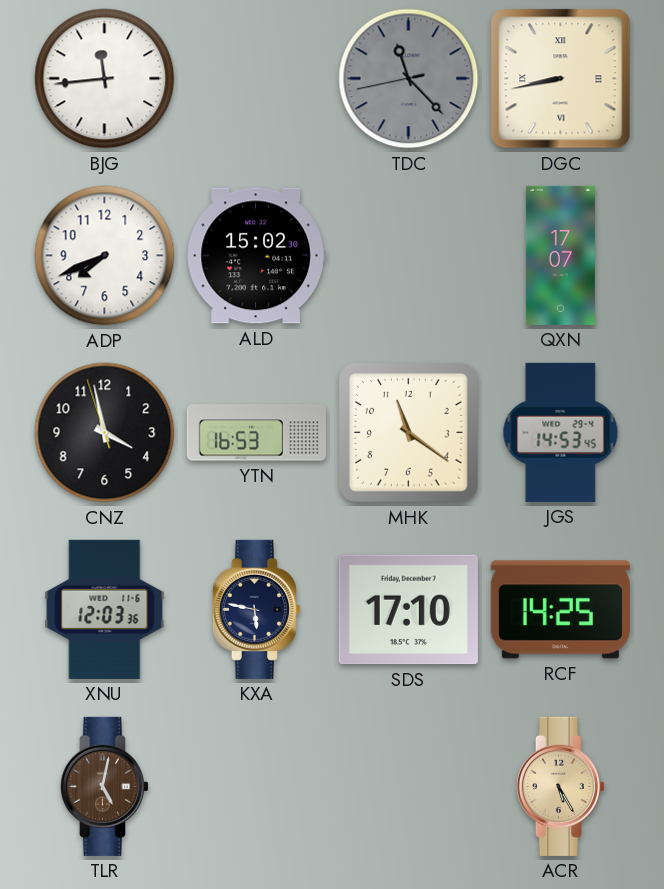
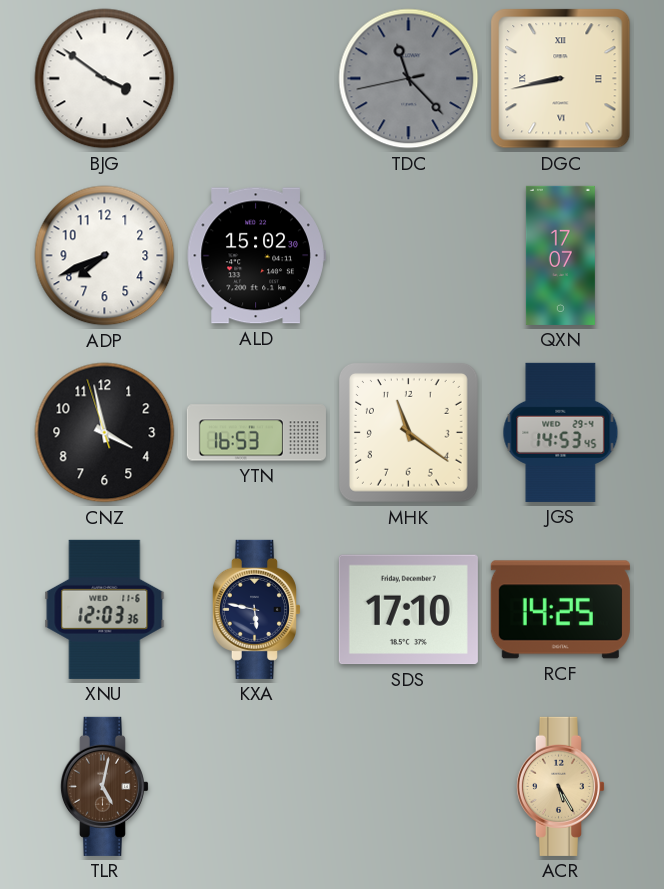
BJG: 11:44 -> 3:51 (105, 79)
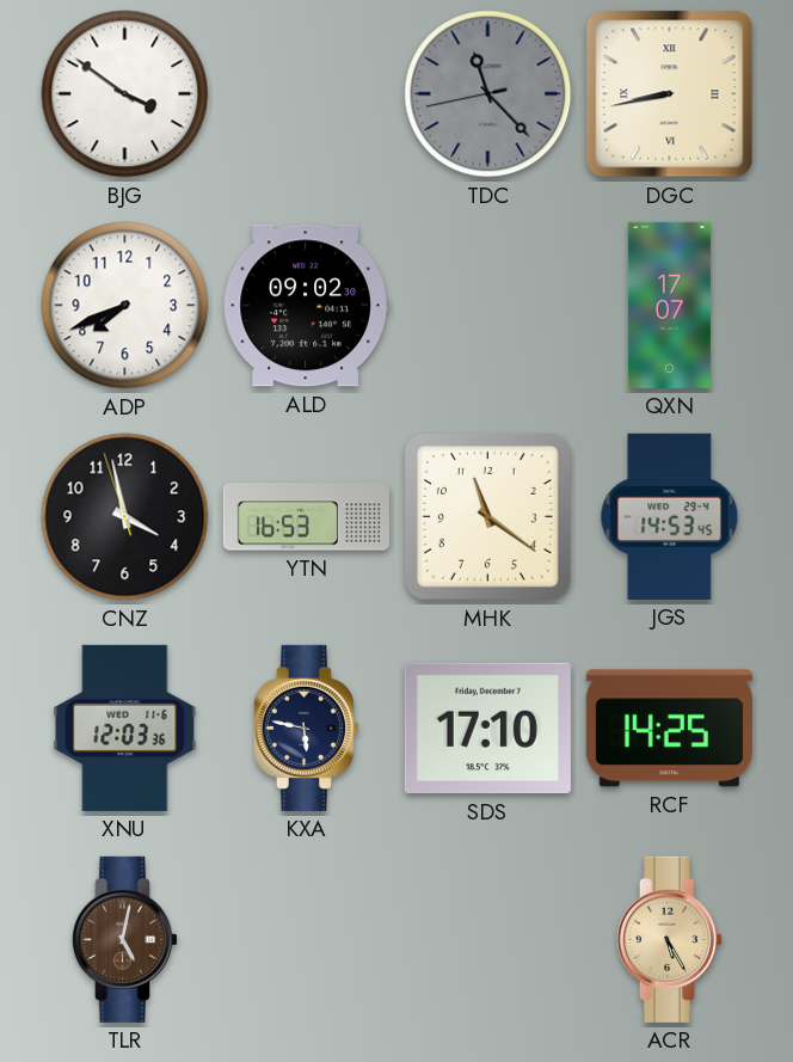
ALD: 15:02 -> 09:02 (306, 306)
